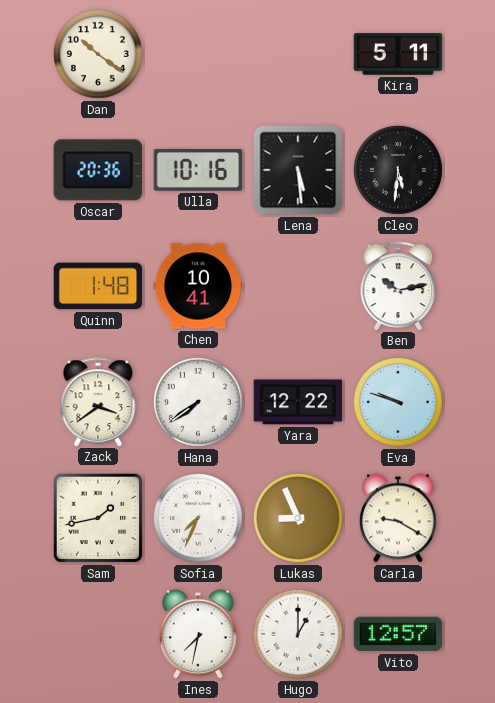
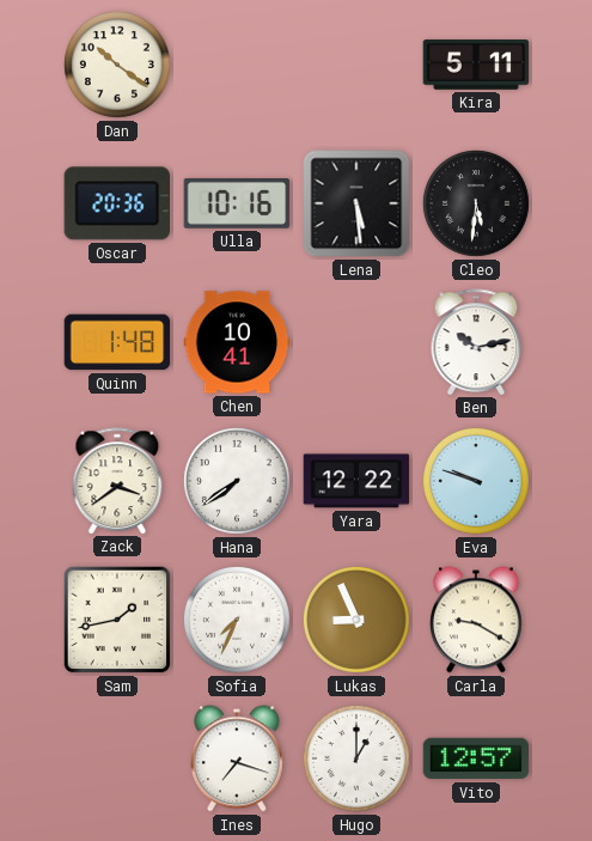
Ines: 7:32 -> 7:18 (237, 758)
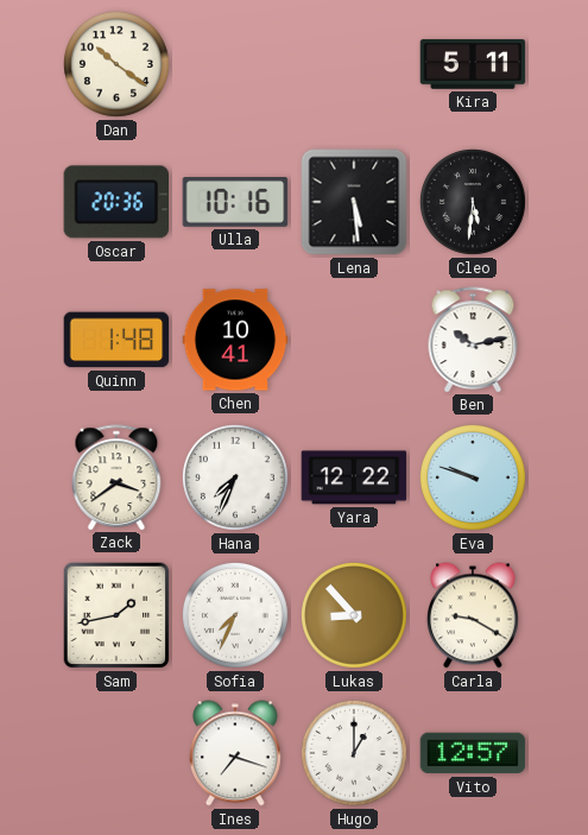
Hana: 7:39 -> 7:34 (235, 477)
Lukas: 8:56 -> 8:53 (354, 615)
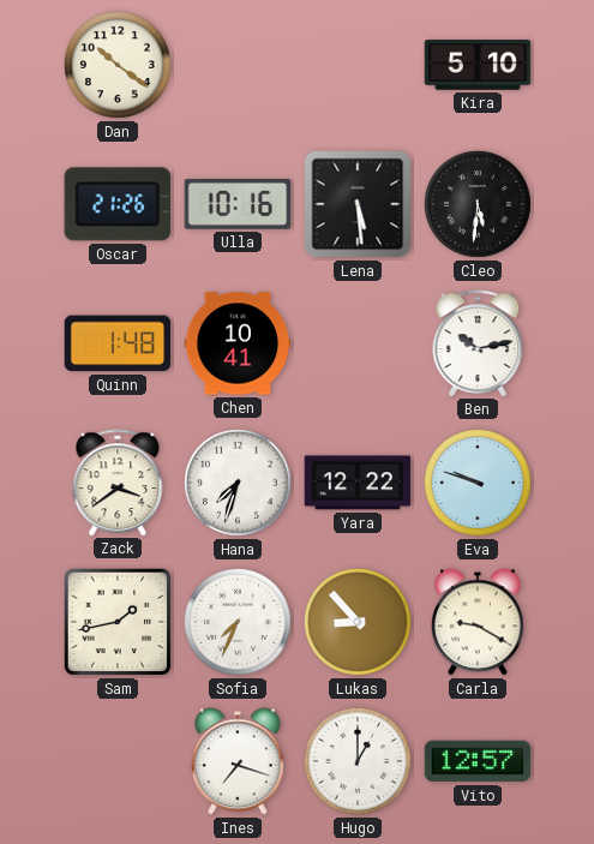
Kira: 5:11 -> 5:10 (478, 65)
Oscar: 20:36 -> 21:26 (116, 204)
Hana: 7:34 -> 7:33 (238, 483)
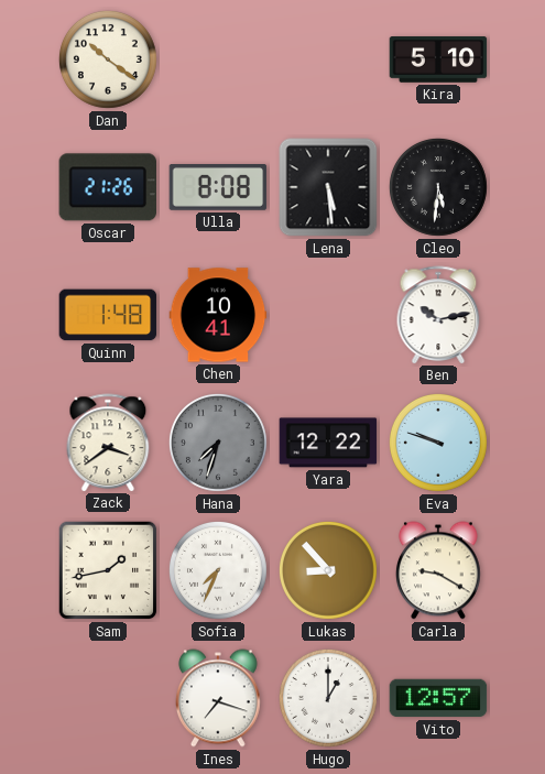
Ulla: 10:16 -> 8:08 (218, 188)
Hana dial: white -> grey (218, 443)
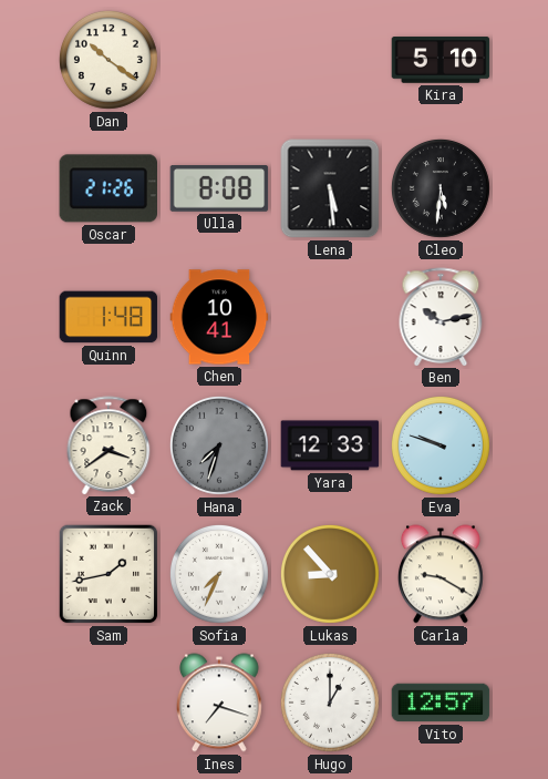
Yara: 12:22 -> 12:33 (330, 445)
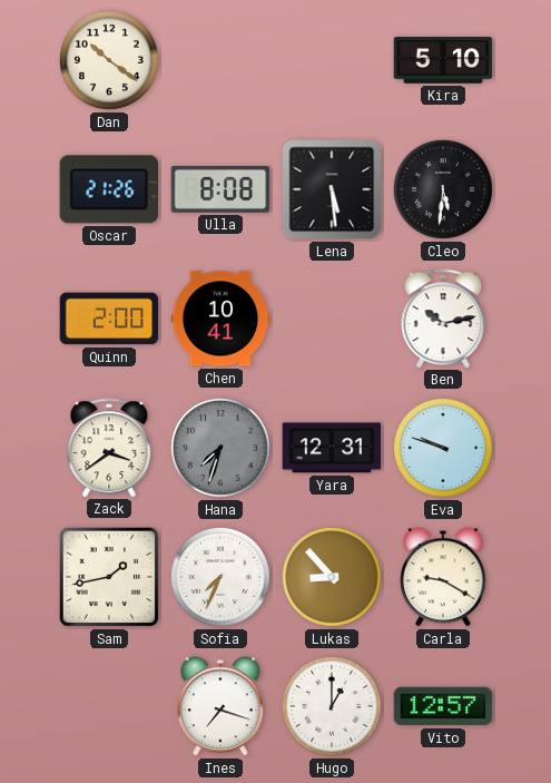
Quinn: 1:48 -> 2:00 (109, 319)
Yara: 12:33 -> 12:31 (332, 448)
